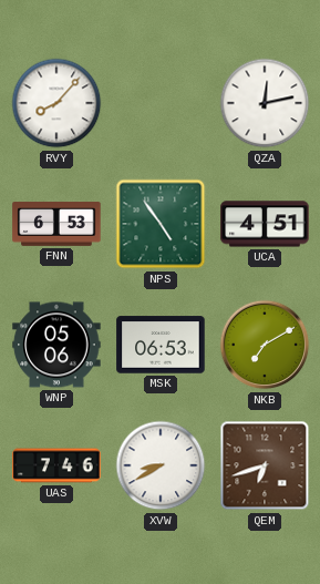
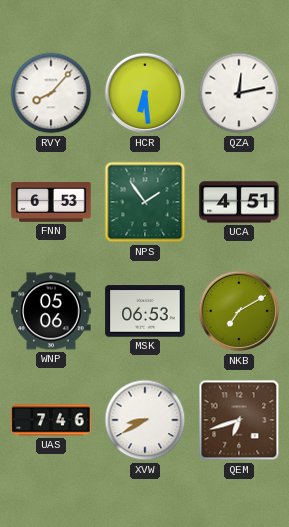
HCR: none -> 6:29 (145, 93)
NPS: 4:54 -> 1:54 (145, 202)
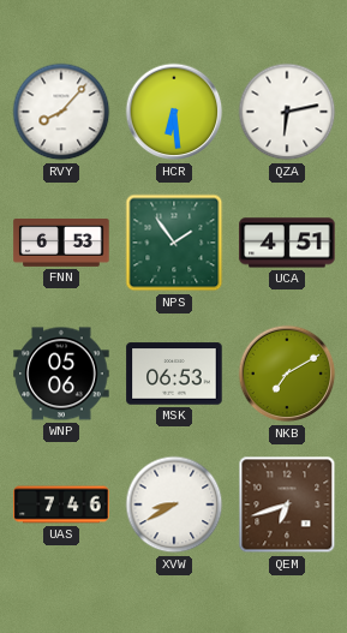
QZA: 12:13 -> 6:13 (287, 112)
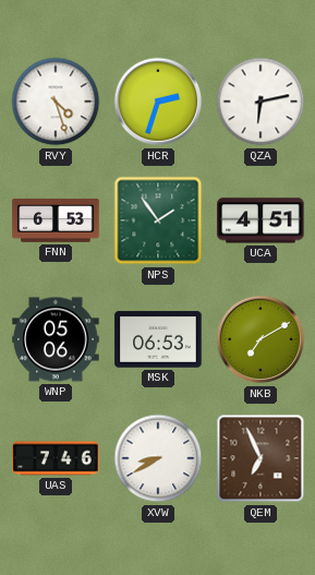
RVY: 8:07 -> 4:27 (56, 101)
HCR: 6:29 -> 2:33 (158, 101)
QEM: 6:42 -> 6:56 (261, 458)
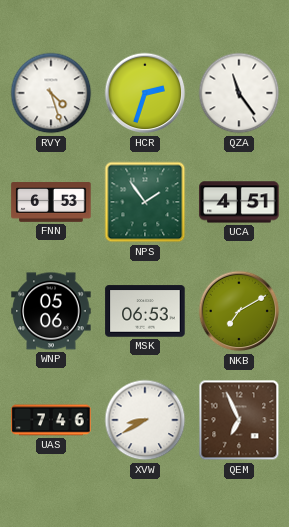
QZA: 6:13 -> 11:24 (239, 93)
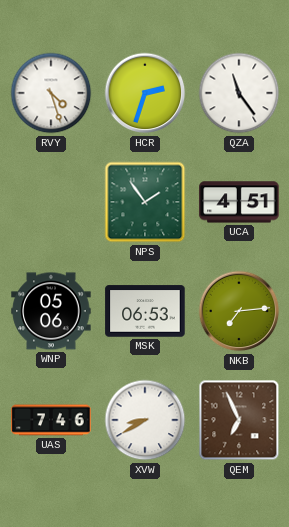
FNN: 6:53 -> none (51, 202)
NKB: 7:10 -> 7:14 (239, 311)
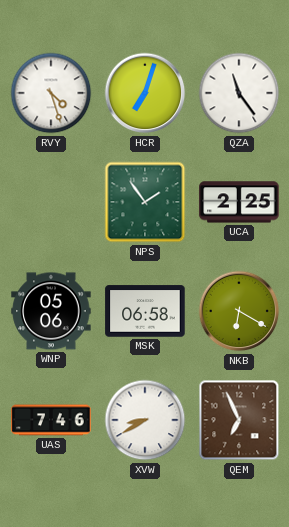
HCR: 2:33 -> 7:03 (145, 93)
UCA: 4:51 -> 2:25 (239, 202)
MSK: 06:53 -> 06:58 (145, 311)
NKB: 7:14 -> 6:20 (239, 311)
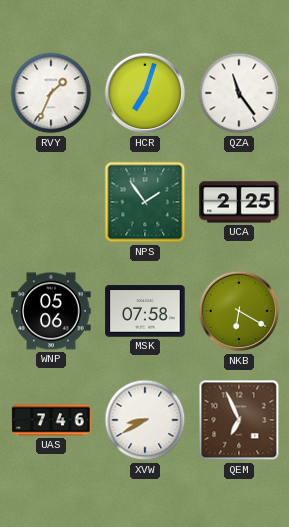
RVY: 4:27 -> 1:34 (51, 93)
MSK: 06:58 -> 07:58 (145, 311)
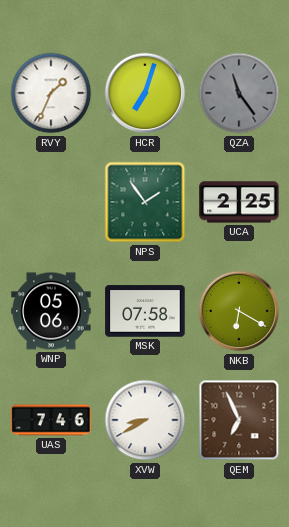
QZA dial: white -> grey (239, 93)
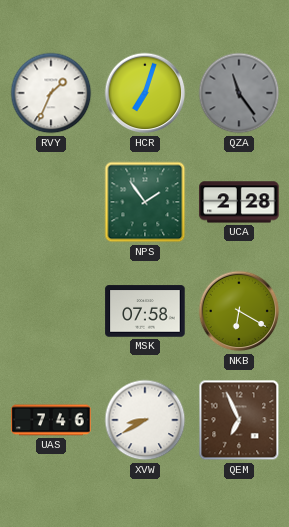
UCA: 2:25 -> 2:28 (239, 202)
WNP: 05:06 -> none (51, 311)
